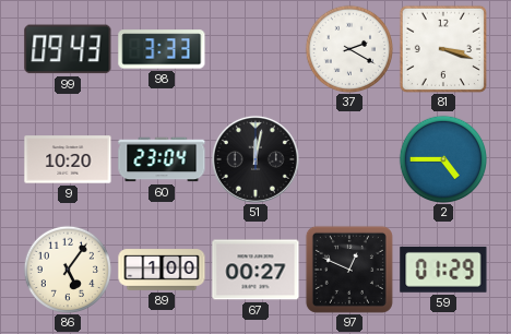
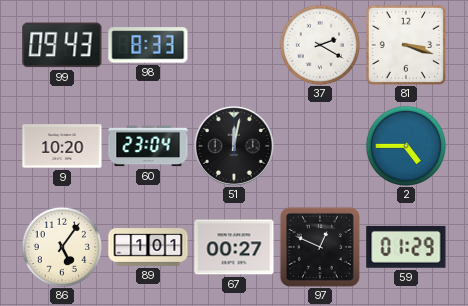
98: 3:33 -> 8:33 (148, 45)
89: 1:00 -> 1:01 (148, 247)
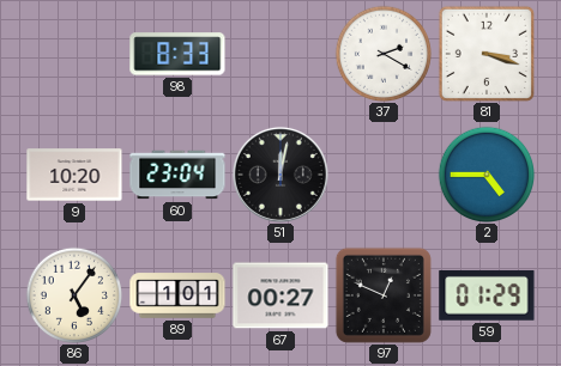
99: 09:43 -> none (62, 45)
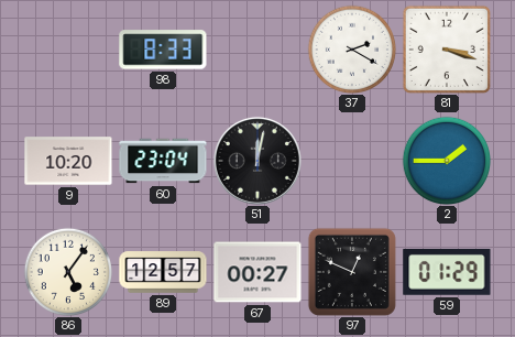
2: 4:45 -> 1:45 (446, 160)
89: 1:01 -> 12:57 (163, 272)
